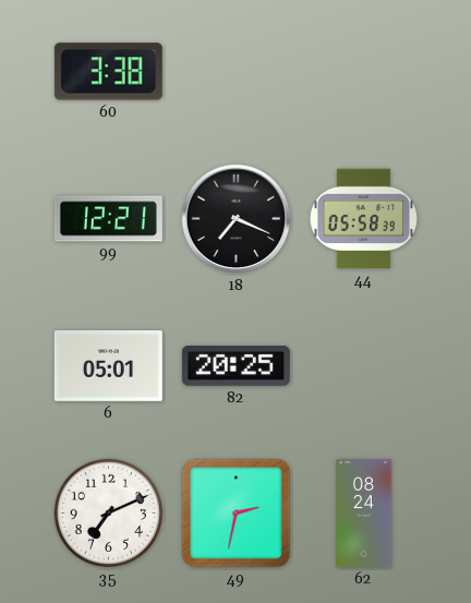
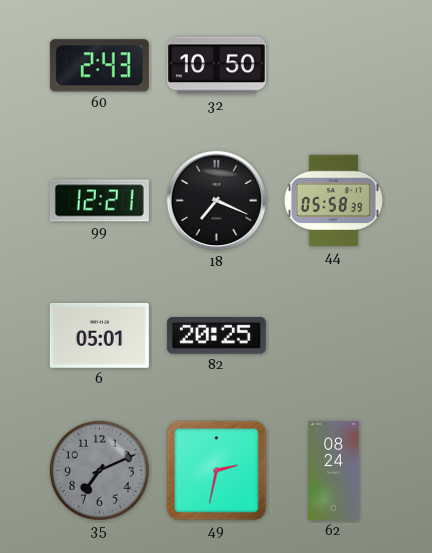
60: 3:38 -> 2:43 (99, 66)
32: none -> 10:50 (216, 66)
35 dial: white -> grey (99, 470)
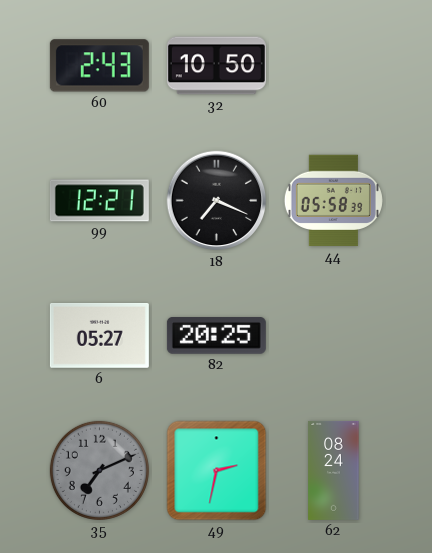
6: 05:01 -> 05:27 (99, 335)
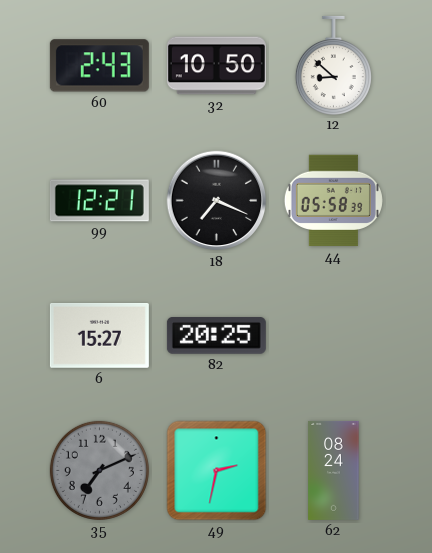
12: none -> 8:52 (333, 65)
6: 05:27 -> 15:27 (99, 335)
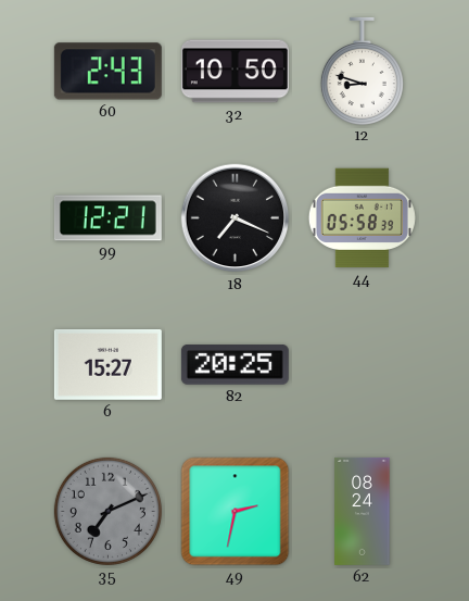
12: 8:52 -> 8:48 (362, 71)
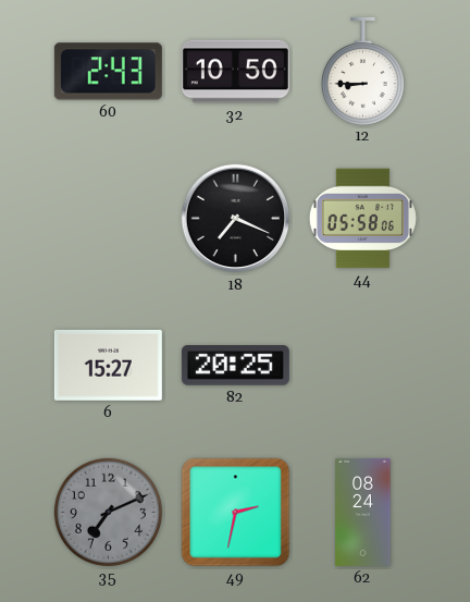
12: 8:48 -> 8:45 (362, 71)
99: 12:21 -> none (107, 218)
44: 05:58:39 -> 05:58:06 (362, 219)
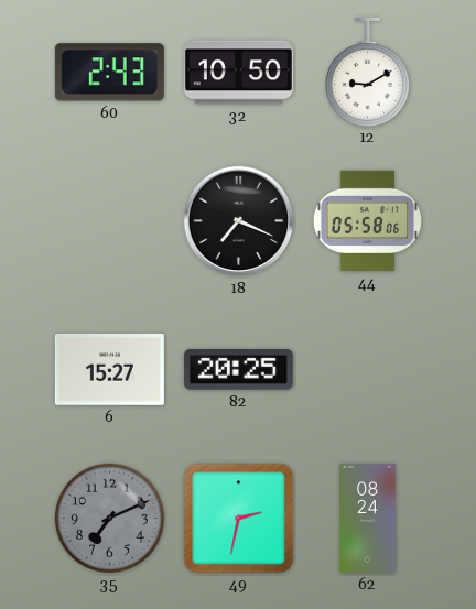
12: 8:45 -> 9:10 (367, 72)
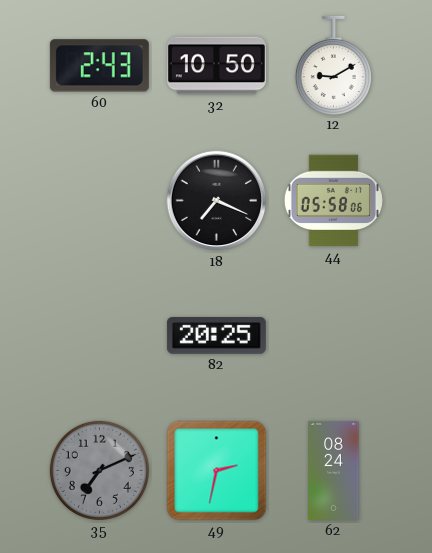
6: 15:27 -> none (109, 369)
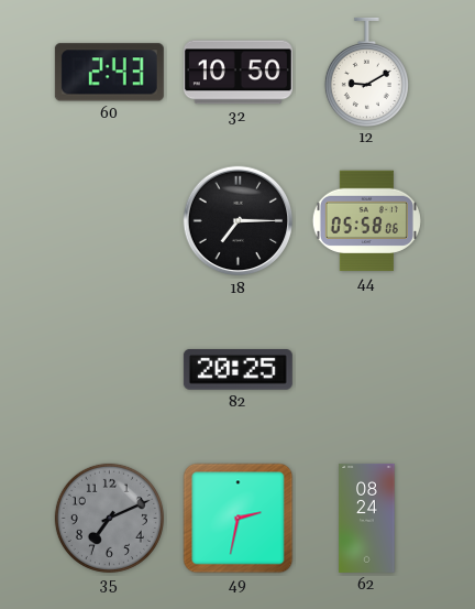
18: 7:19 -> 7:15 (239, 221)
